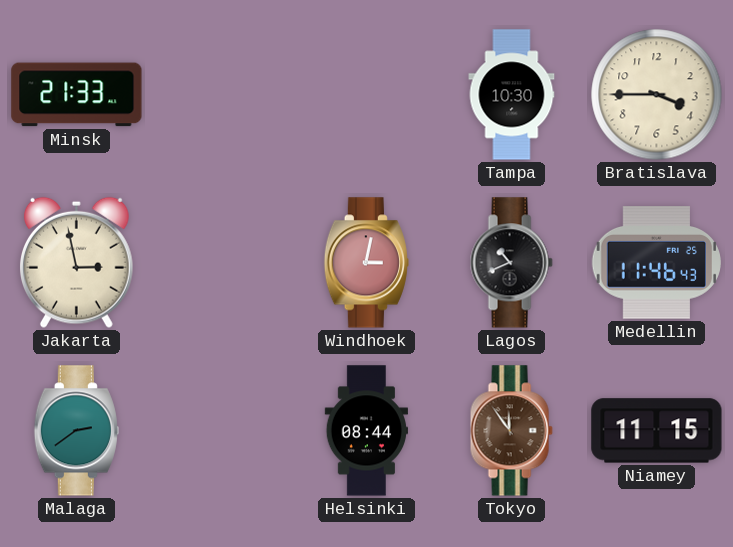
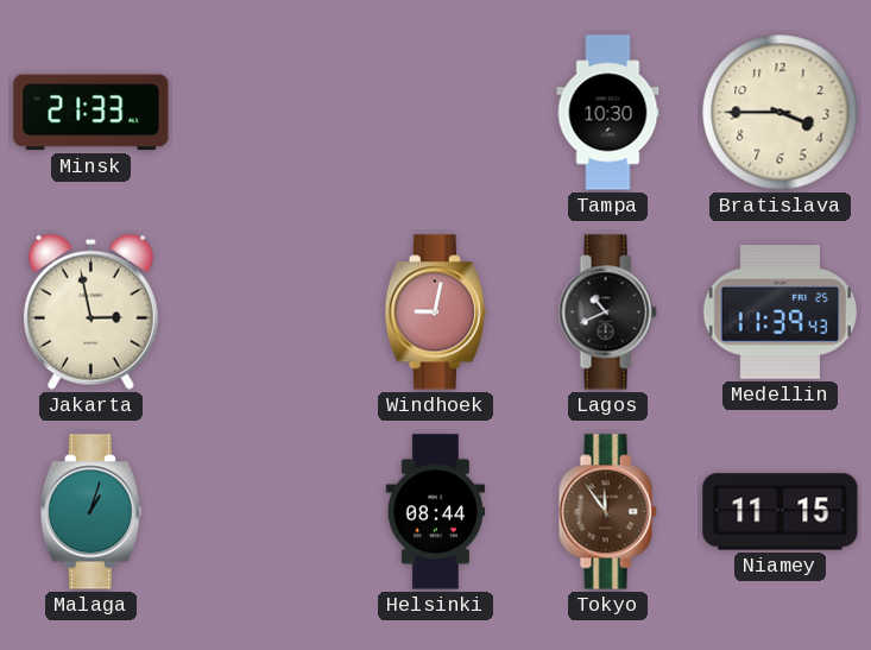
Windhoek: 3:02 -> 9:02 (435, 313)
Medellin: 11:46 -> 11:39 (780, 313)
Malaga: 2:39 -> 1:03 (90, 512)
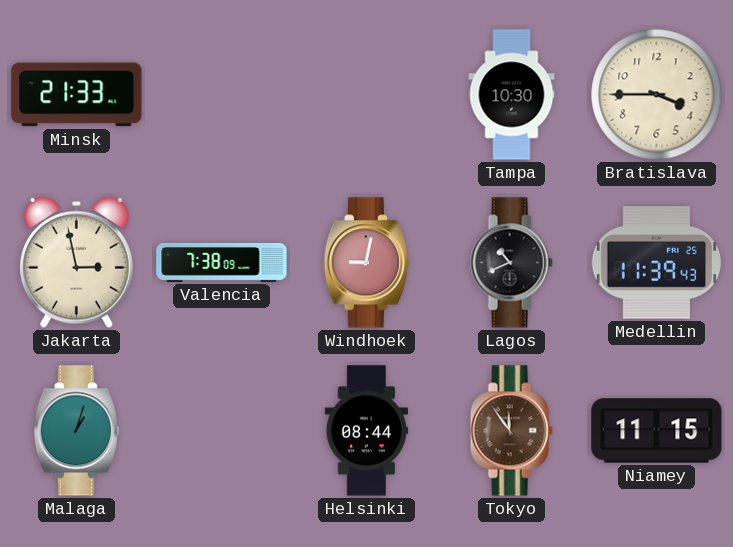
Valencia: none -> 7:38 (222, 262)
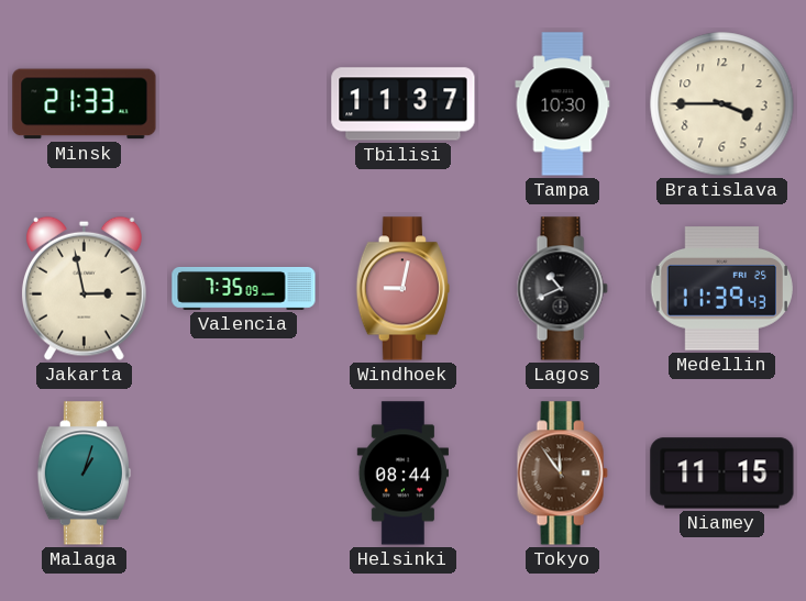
Tbilisi: none -> 11:37 (404, 104)
Valencia: 7:38 -> 7:35 (244, 288)
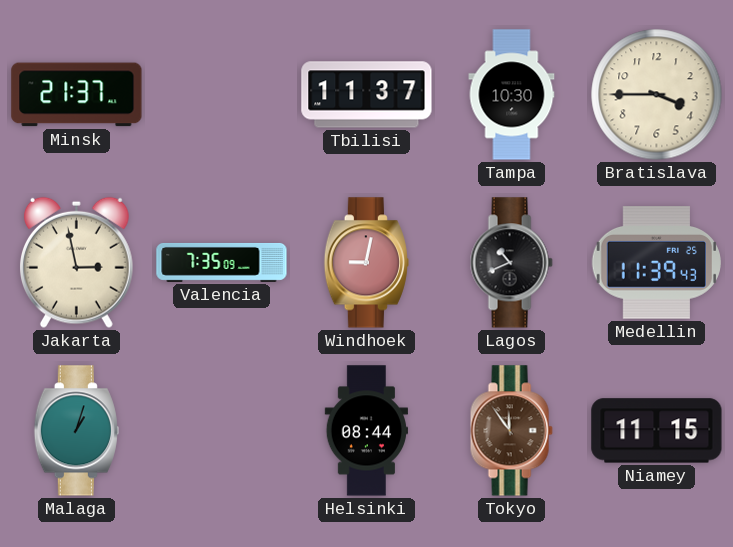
Minsk: 21:33 -> 21:37 (77, 95)
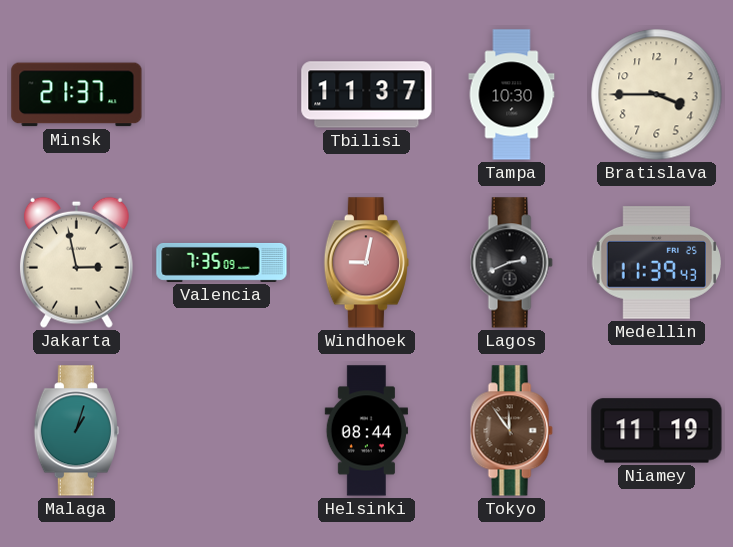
Lagos: 10:41 -> 2:41 (511, 263)
Niamey: 11:15 -> 11:19 (657, 431)
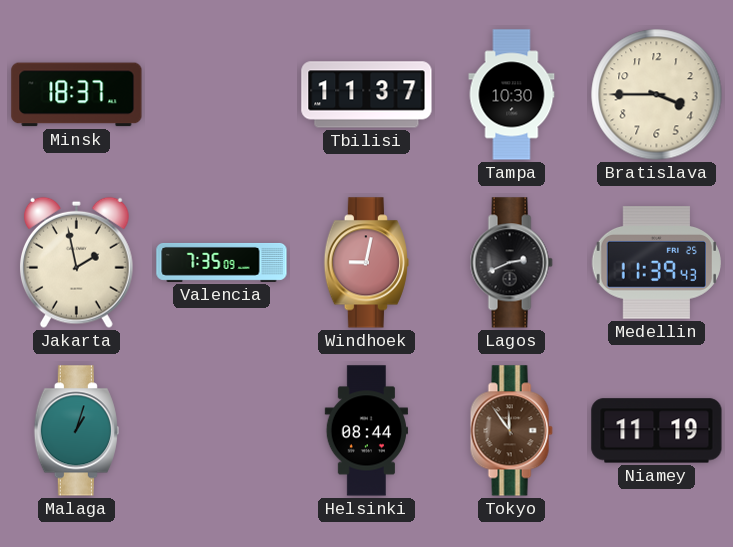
Minsk: 21:37 -> 18:37 (77, 95)
Jakarta: 2:58 -> 1:58 (76, 262)
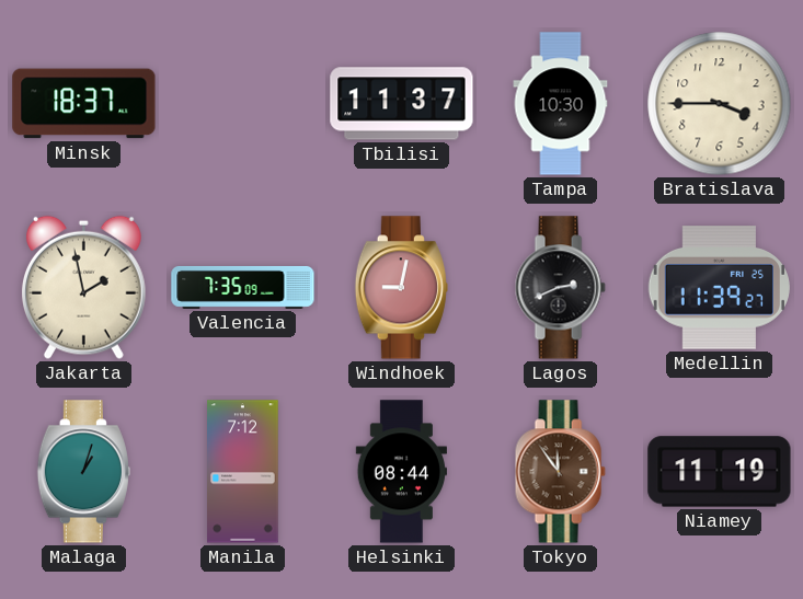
Medellin: 11:39:43 -> 11:39:27 (719, 288)
Manila: none -> 7:12 (243, 472)
